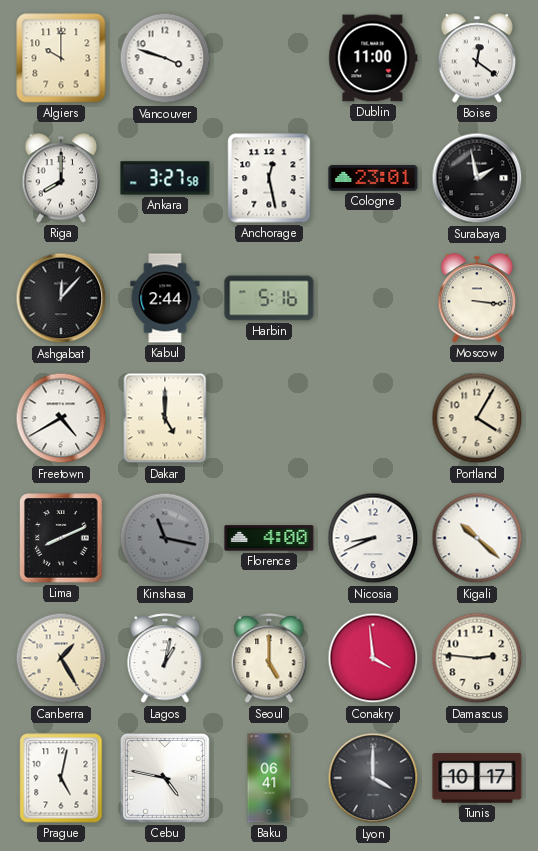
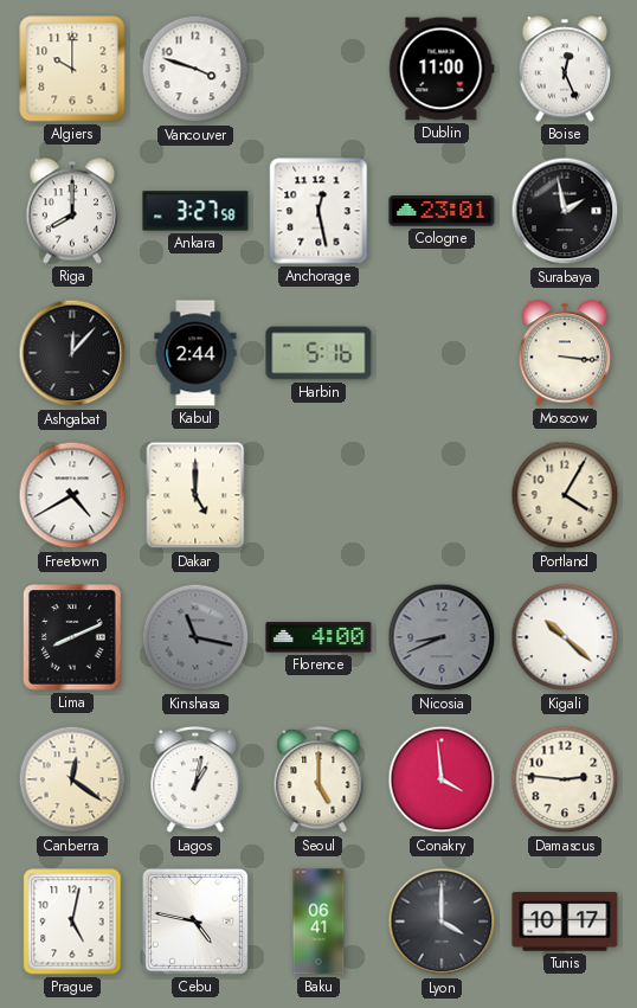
Boise: 12:21 -> 12:26 (565, 69)
Nicosia dial: white -> grey (442, 637)
Canberra: 1:25 -> 12:21 (72, 779)
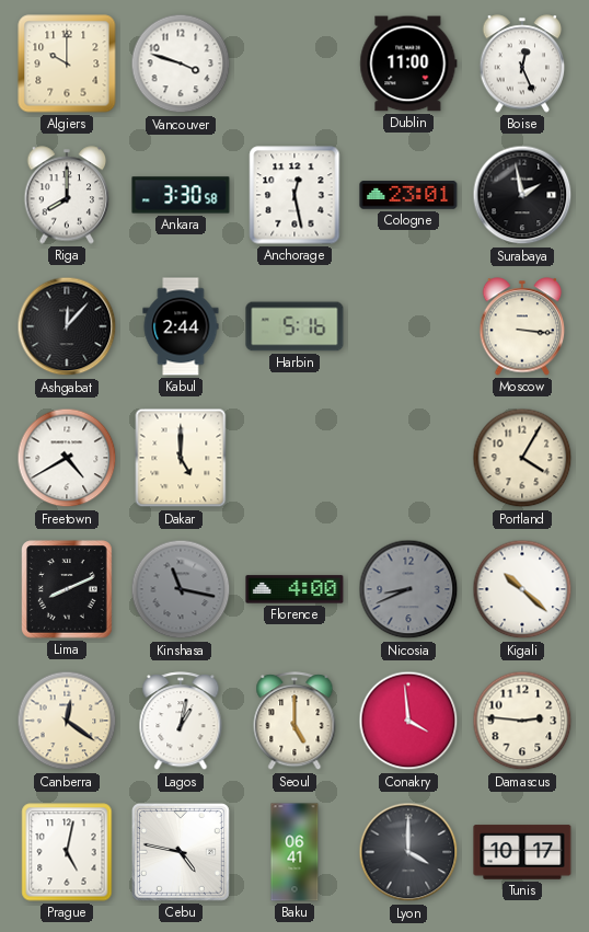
Ankara: 3:27 -> 3:30 (181, 195)
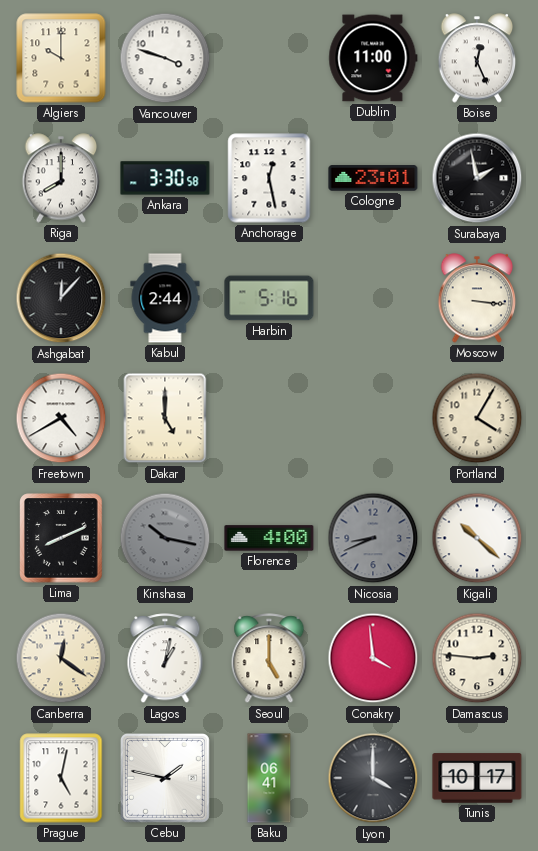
Kinshasa: 11:17 -> 10:17 (165, 538)
Cebu: 4:47 -> 1:47 (165, 778)
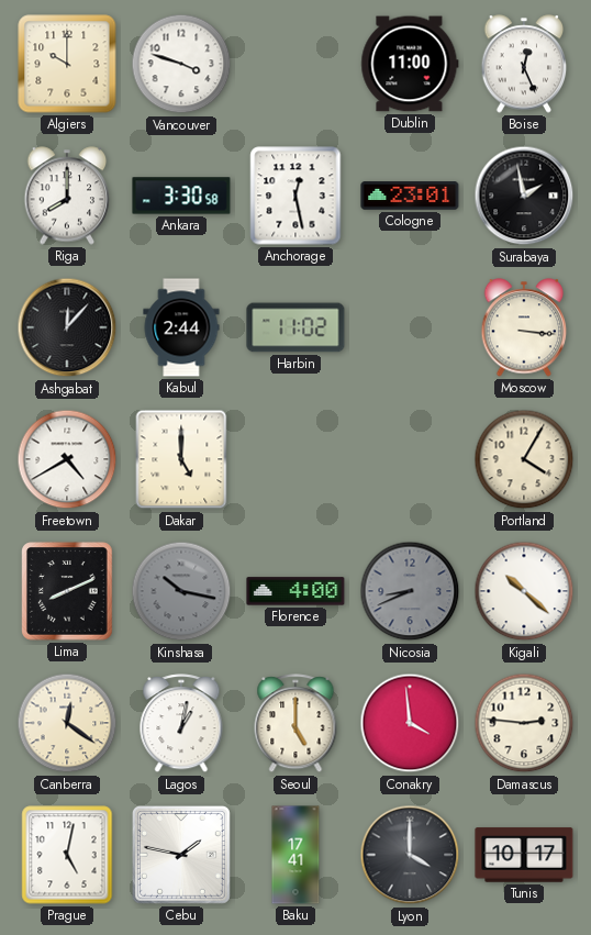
Harbin: 5:16 -> 11:02 (295, 327)
Baku: 06:41 -> 17:41 (295, 855)
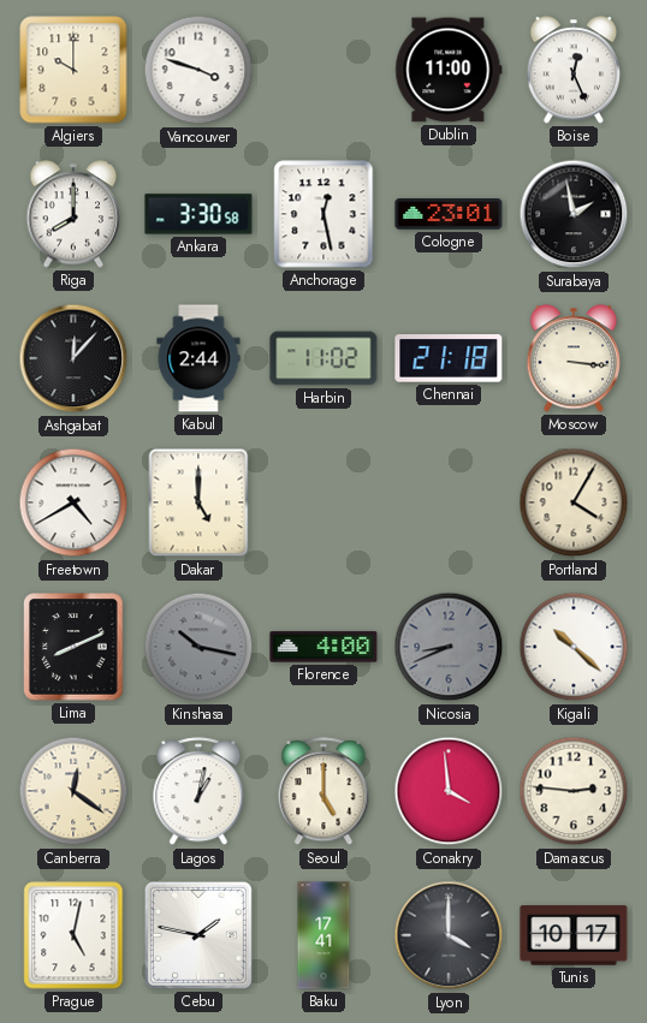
Chennai: none -> 21:18 (449, 358)
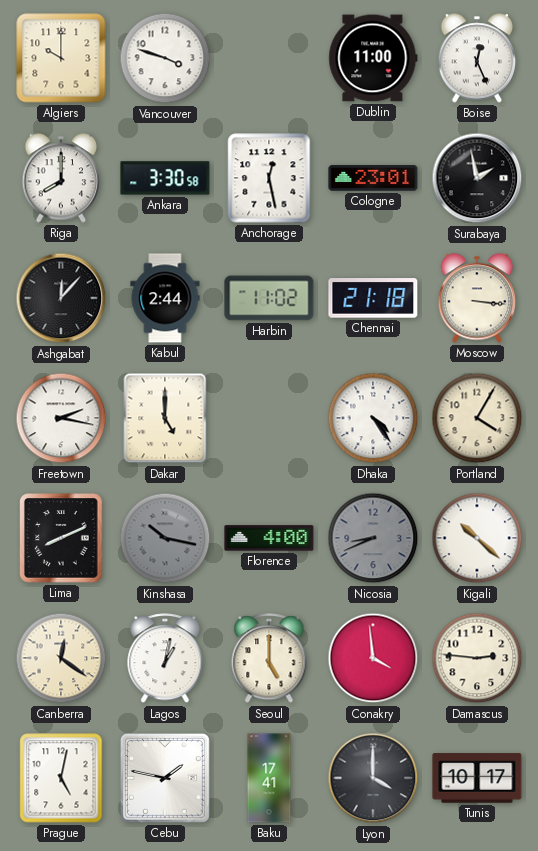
Freetown: 4:40 -> 2:17 (61, 418)
Dhaka: none -> 4:24 (373, 418)
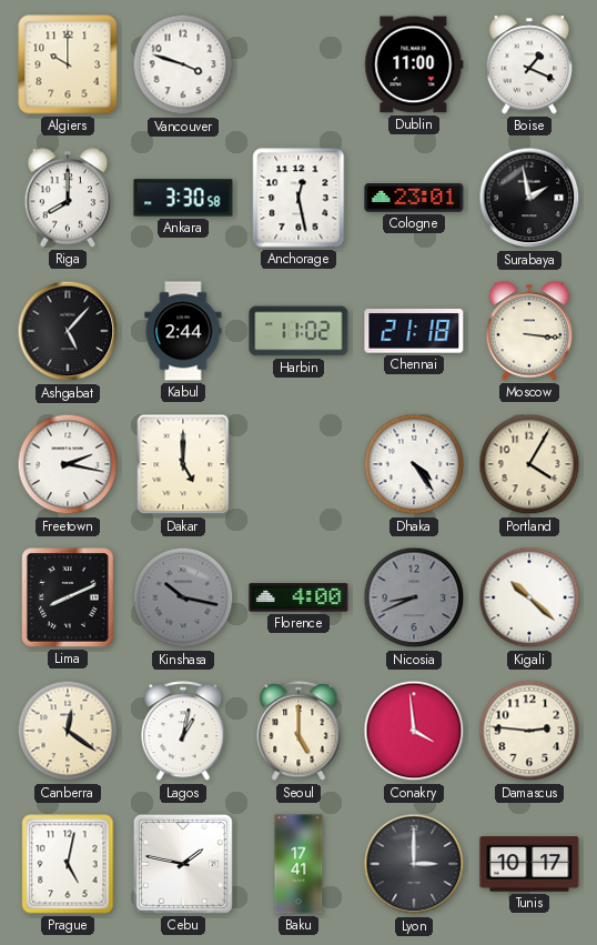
Boise: 12:26 -> 1:19 (529, 64)
Ashgabat: 12:07 -> 5:07 (68, 331)
Lyon: 4:00 -> 3:00 (414, 864)
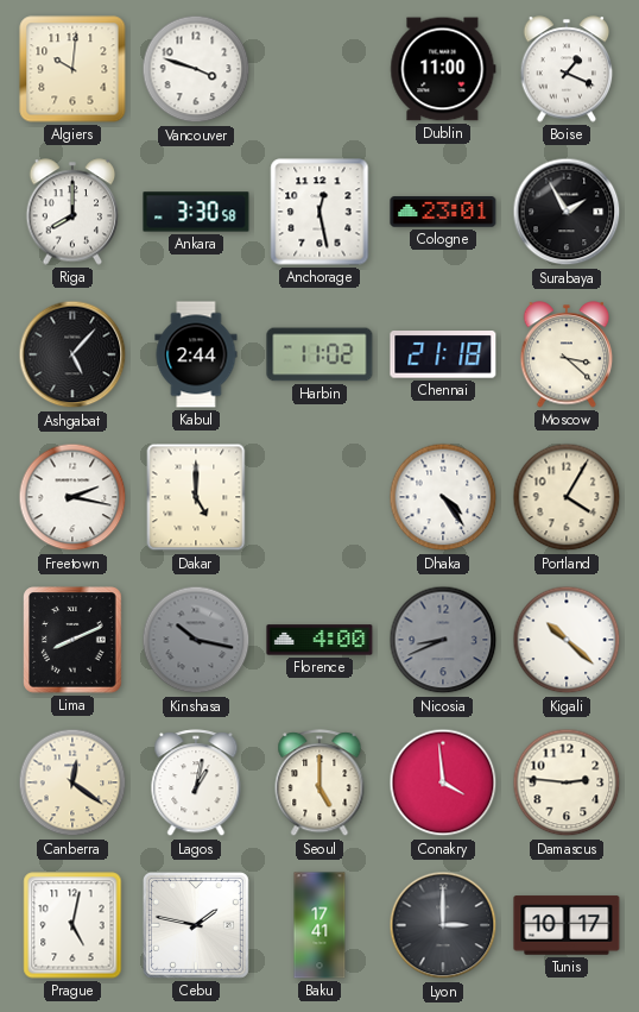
Algiers: 10:00 -> 10:01 (72, 69)
Surabaya: 1:58 -> 1:55 (567, 212)
Moscow: 3:16 -> 3:22 (567, 354)
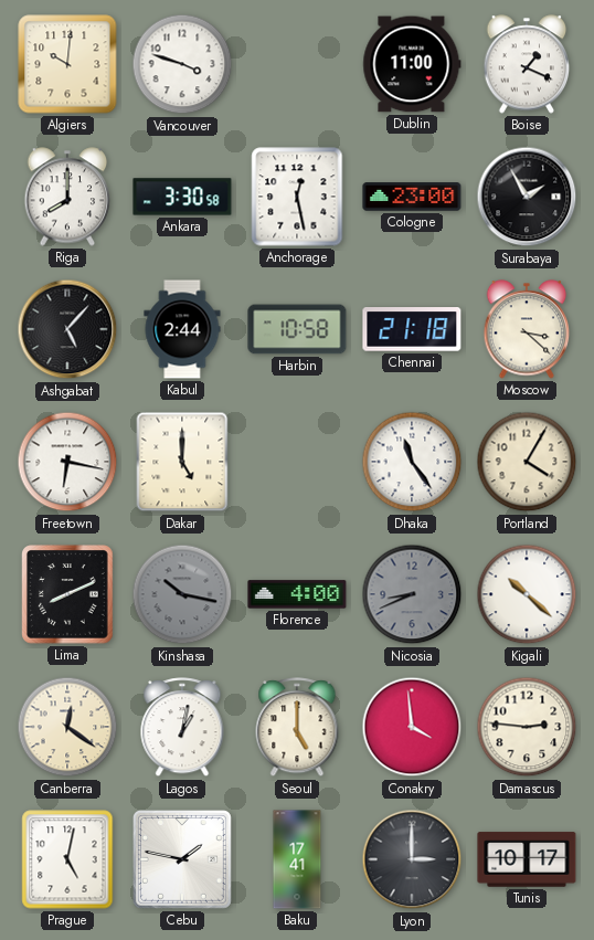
Cologne: 23:01 -> 23:00 (412, 197)
Harbin: 11:02 -> 10:58 (297, 329)
Freetown: 2:17 -> 6:17 (67, 462)
Dhaka: 4:24 -> 11:24 (412, 462)
